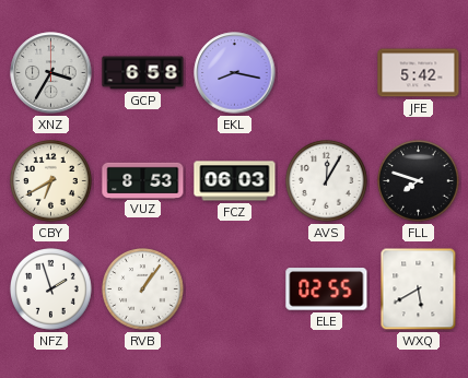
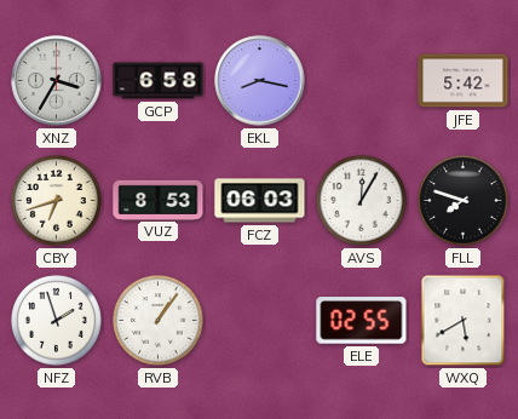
CBY: 6:40 -> 6:42 (57, 201)
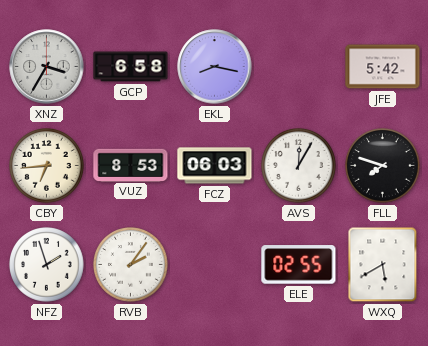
CBY: 6:42 -> 6:44 (47, 166)
RVB: 1:06 -> 2:06 (131, 265)
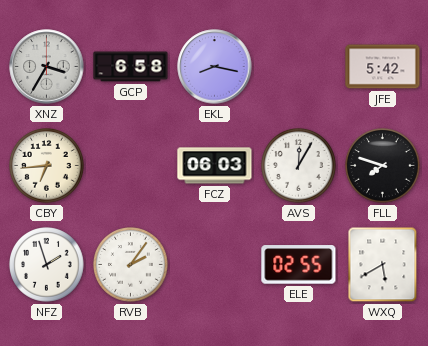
VUZ: 8:53 -> none (131, 165)
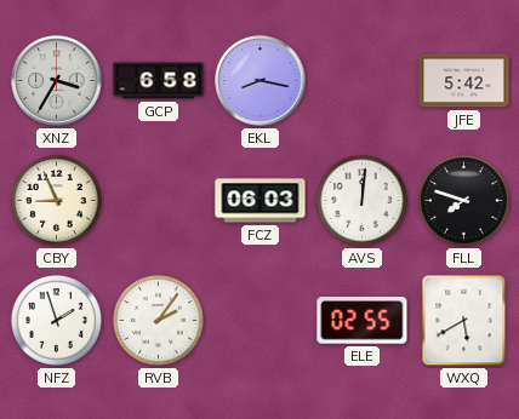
CBY: 6:44 -> 8:56 (57, 201)
AVS: 12:05 -> 12:01 (363, 201)
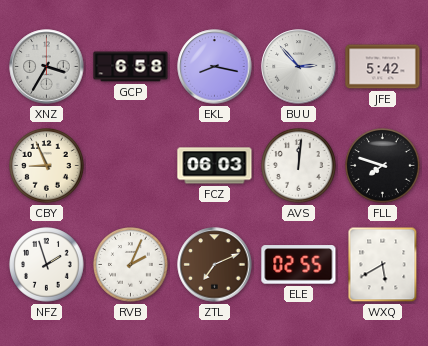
BUU: none -> 2:53 (299, 67)
RVB: 2:06 -> 2:04 (131, 265)
ZTL: none -> 7:11 (215, 265)
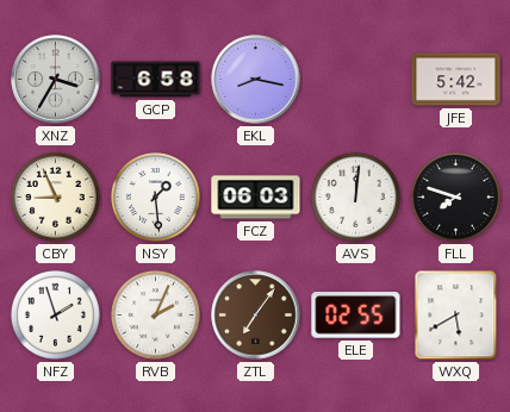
BUU: 2:53 -> none (299, 67)
NSY: none -> 1:29 (156, 198)
ZTL: 7:11 -> 7:06 (256, 316)
